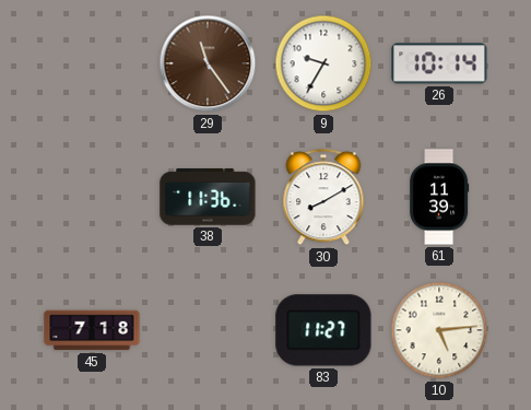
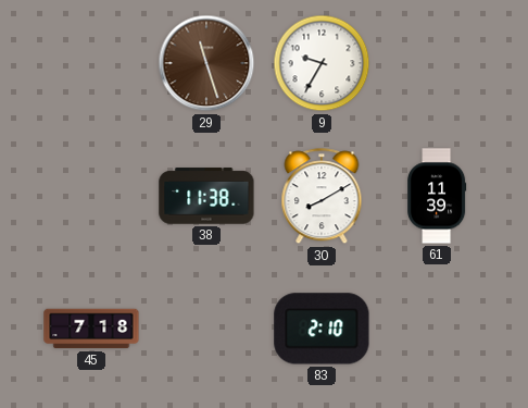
29: 11:24 -> 11:27 (206, 63)
26: 10:14 -> none (439, 63)
38: 11:36 -> 11:38 (206, 196)
83: 11:27 -> 2:10 (322, 329)
10: 5:14 -> none (439, 330)
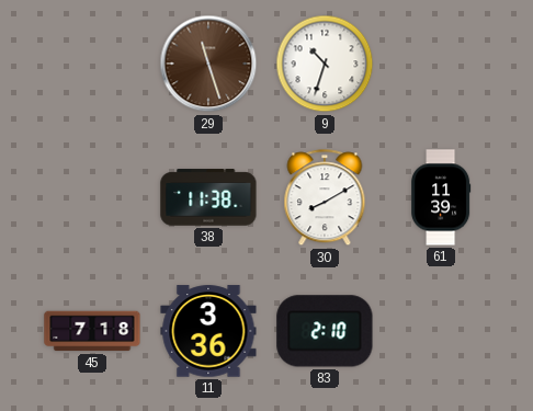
9: 9:35 -> 10:33 (325, 64)
11: none -> 3:36 (208, 331)
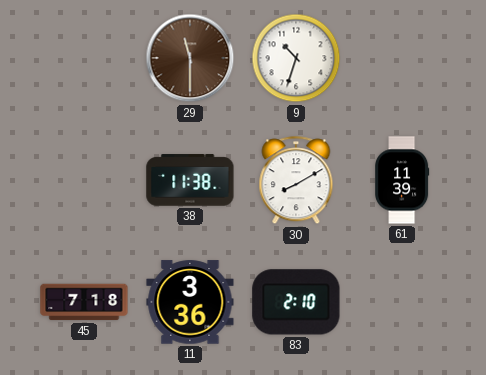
29: 11:27 -> 11:30 (190, 58)
